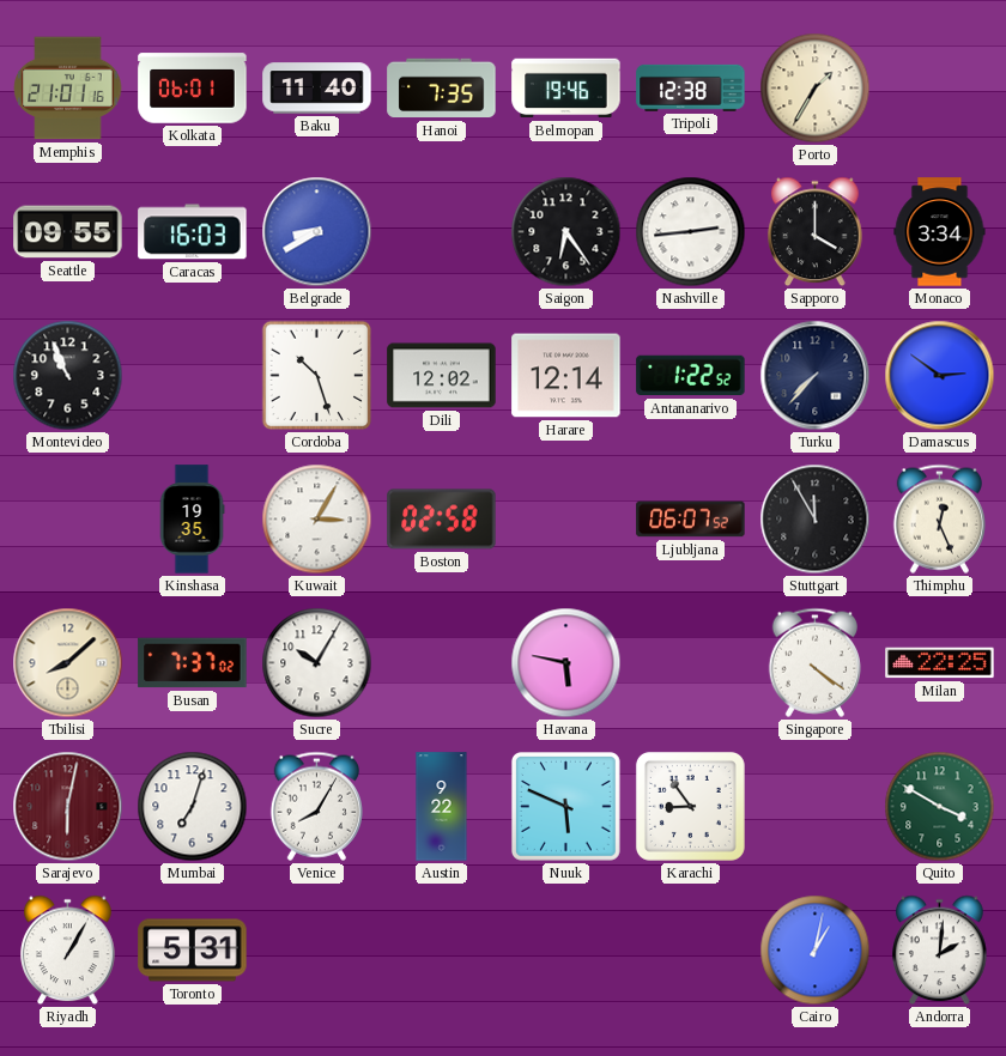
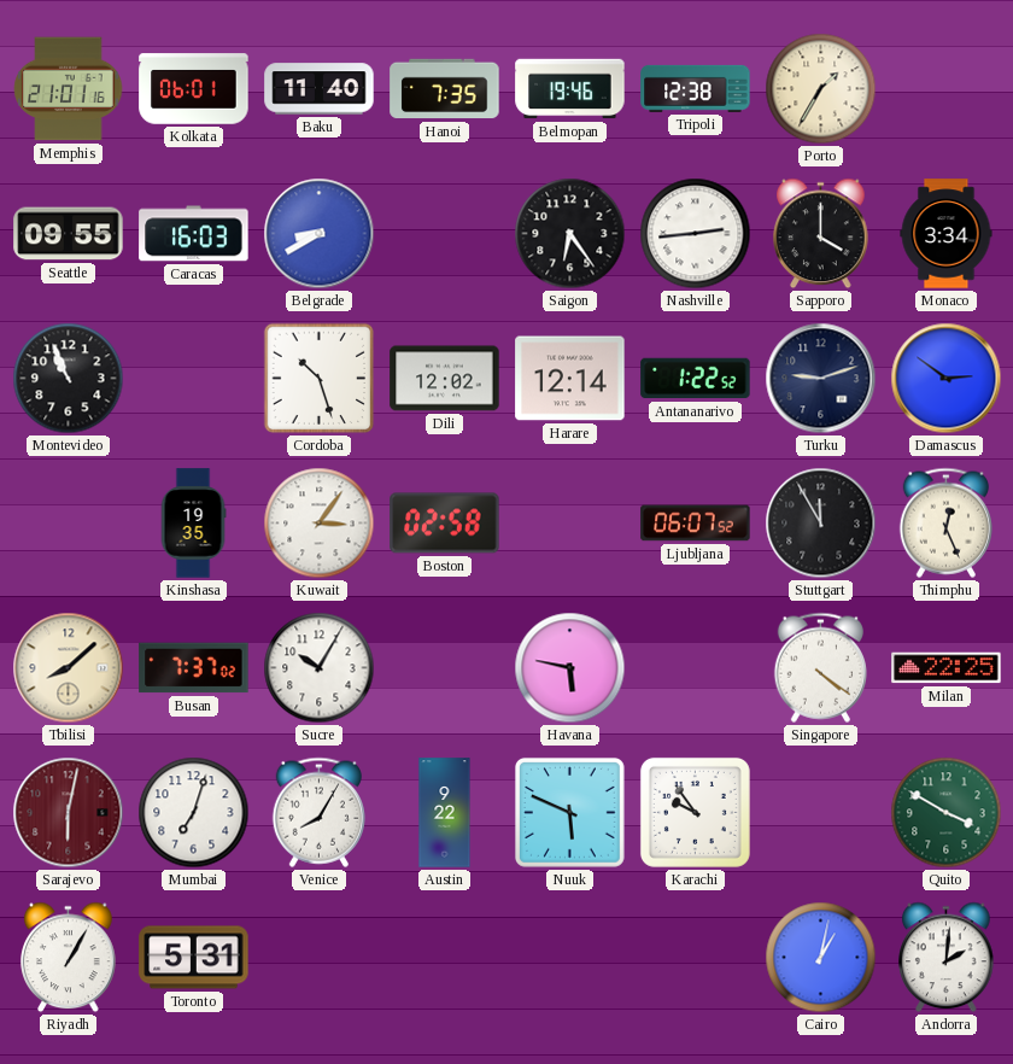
Turku: 7:37 -> 9:12 (821, 379)
Kuwait: 3:05 -> 3:06 (320, 524)
Karachi: 8:54 -> 9:54 (695, 812)
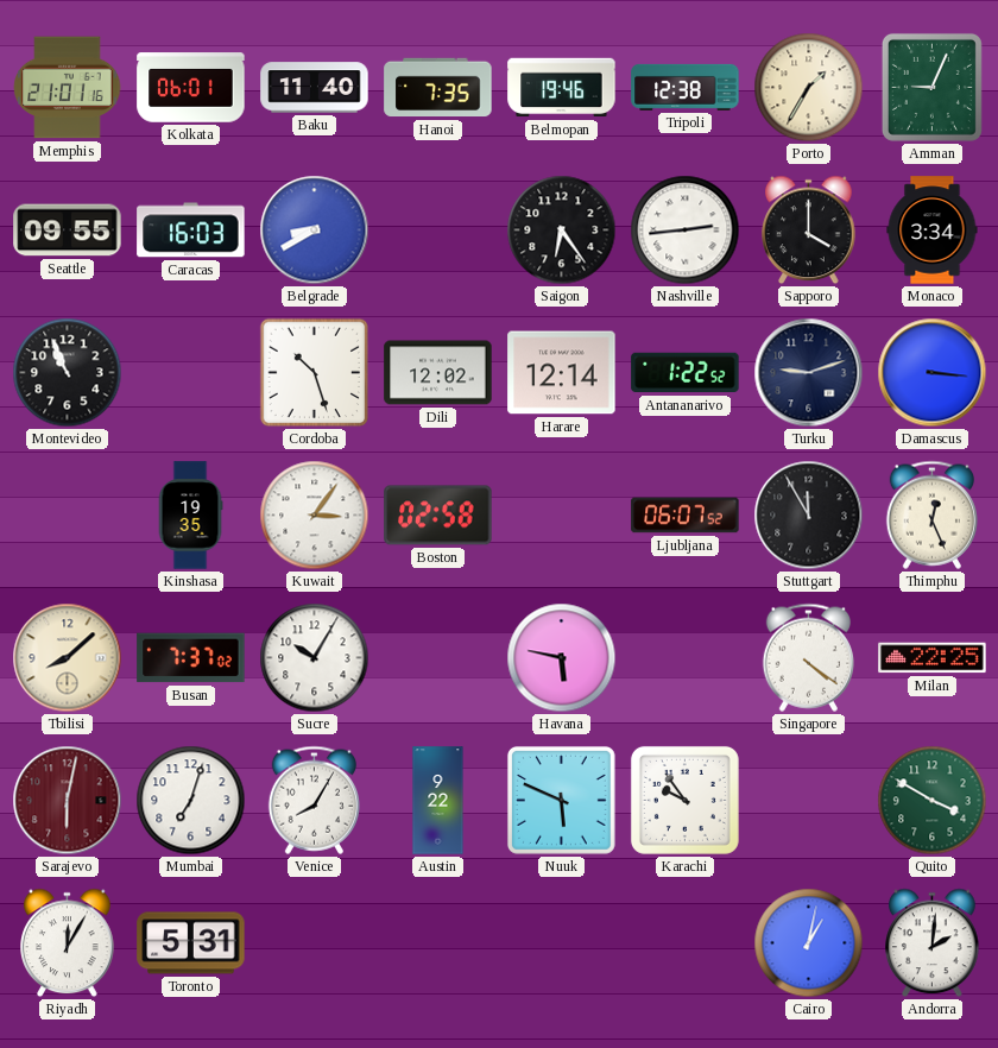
Amman: none -> 9:04 (931, 87)
Damascus: 2:51 -> 3:16 (933, 373)
Riyadh: 1:05 -> 12:05 (68, 943)
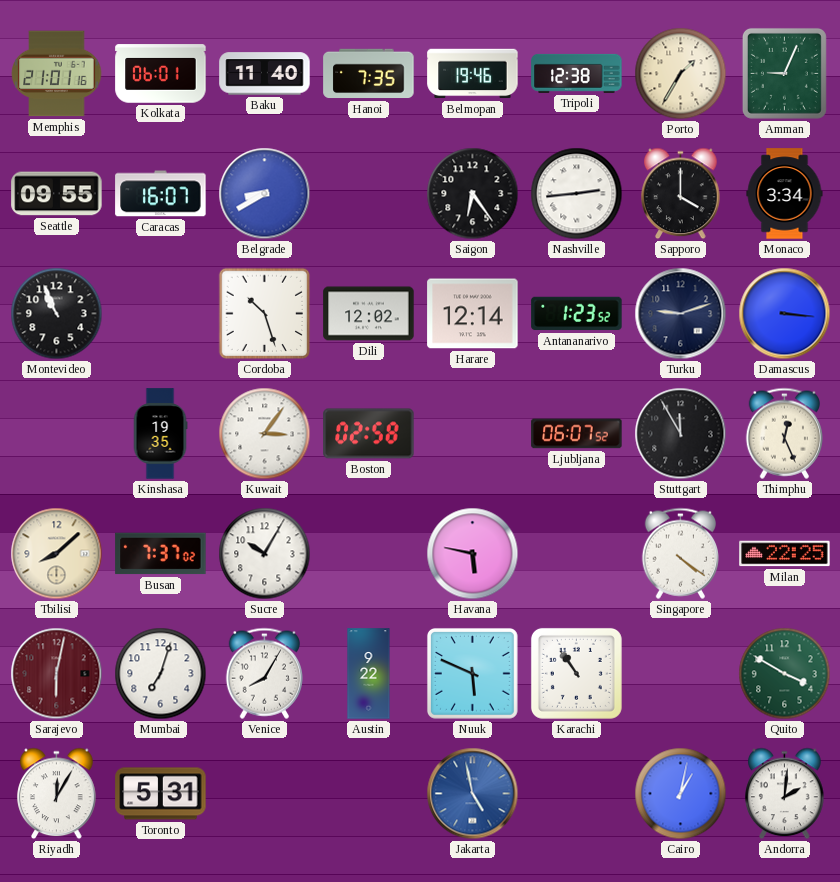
Caracas: 16:03 -> 16:07 (161, 194)
Antananarivo: 1:22 -> 1:23 (577, 314)
Karachi: 9:54 -> 10:54 (576, 673)
Jakarta: none -> 4:58 (473, 794)
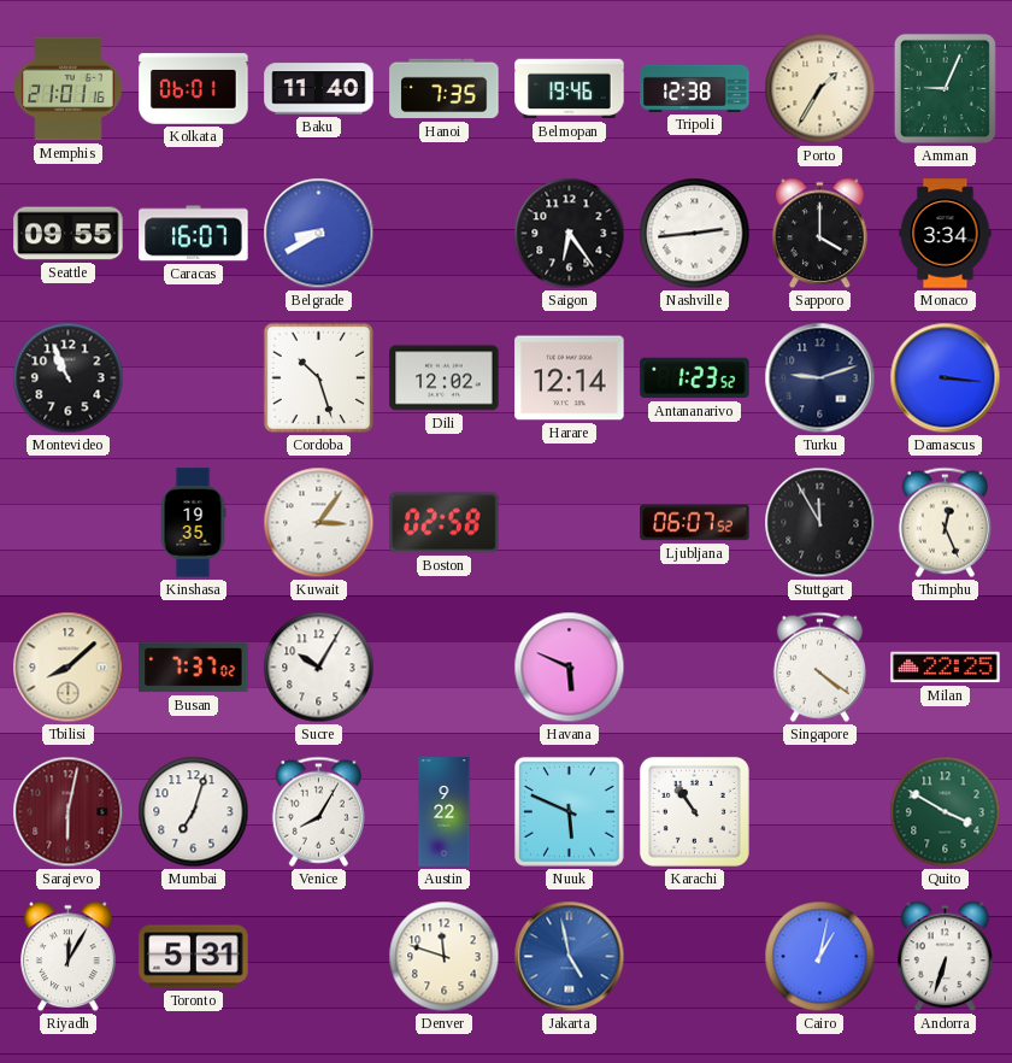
Havana: 5:47 -> 5:49 (570, 668)
Denver: none -> 11:48 (445, 957)
Andorra: 2:01 -> 6:33 (946, 957)
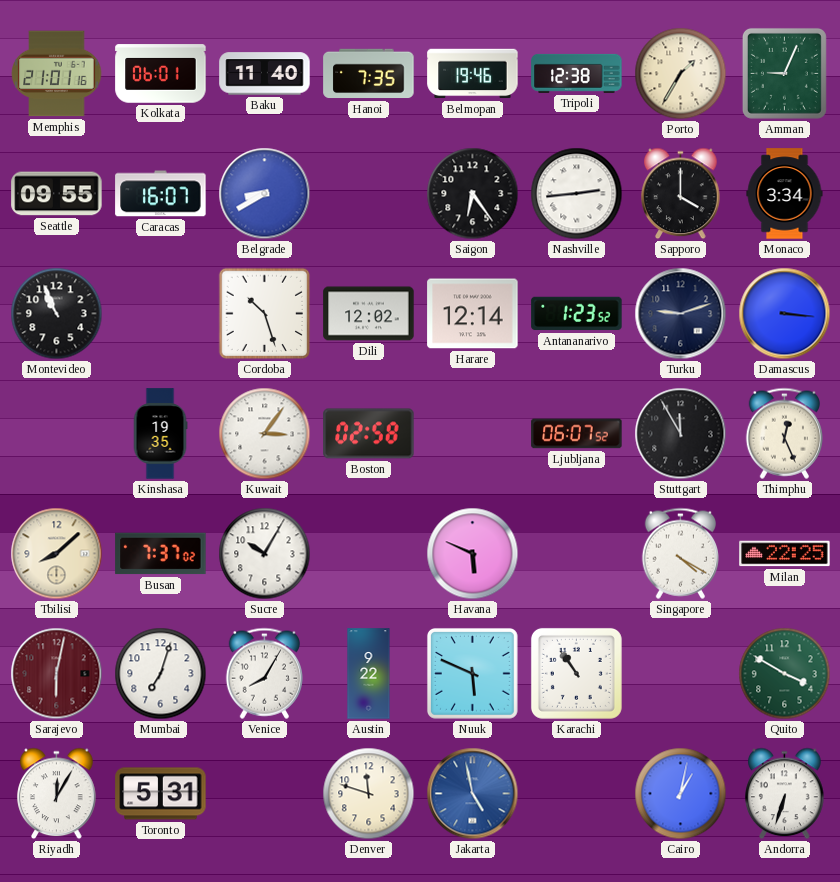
Singapore: 4:21 -> 4:20 (680, 553)
